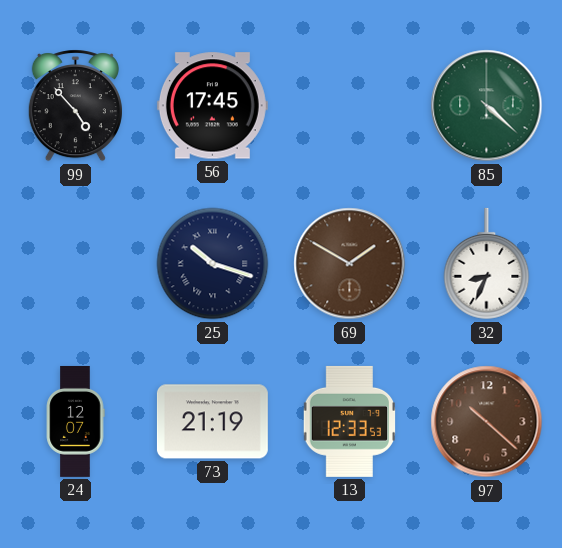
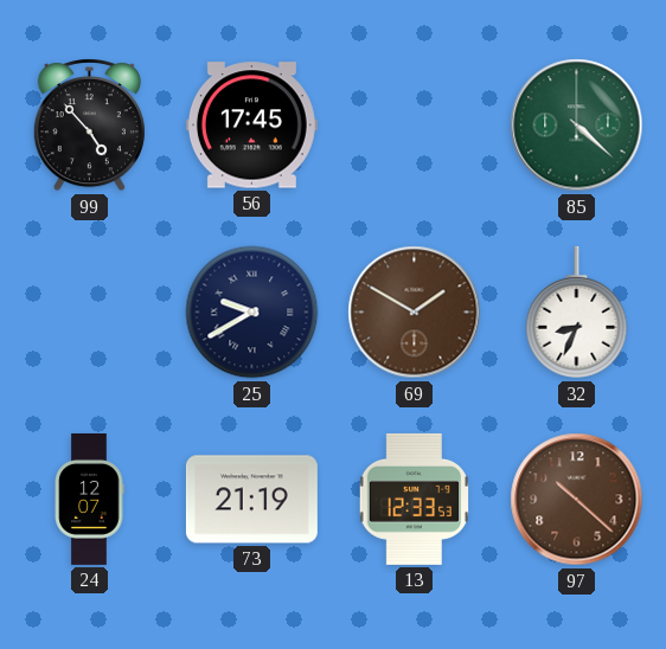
25: 10:18 -> 9:40 (252, 313)
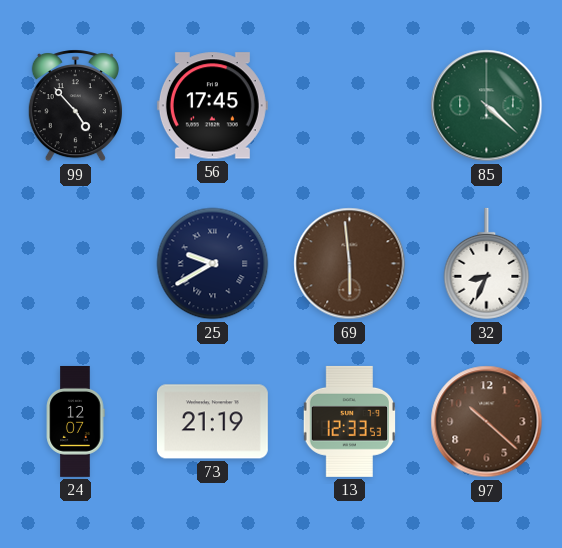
69: 1:50 -> 5:59 (350, 264)
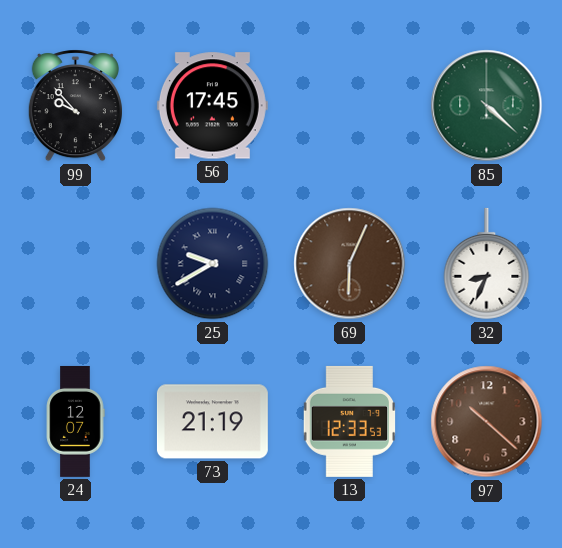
99: 4:53 -> 9:53 (75, 106)
69: 5:59 -> 6:04 (350, 264)
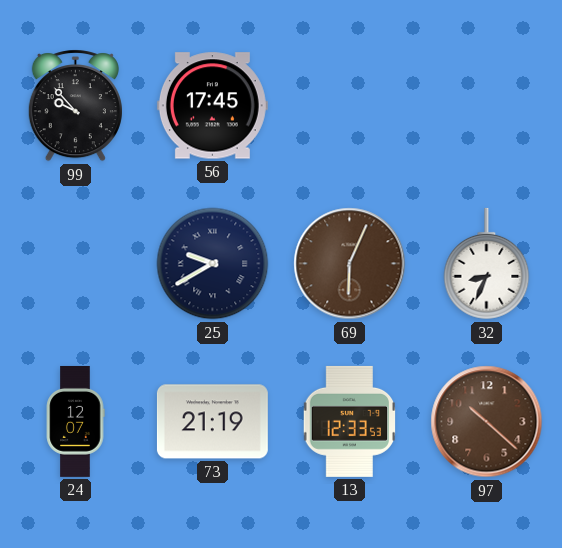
85: 4:22 -> none (487, 106)
